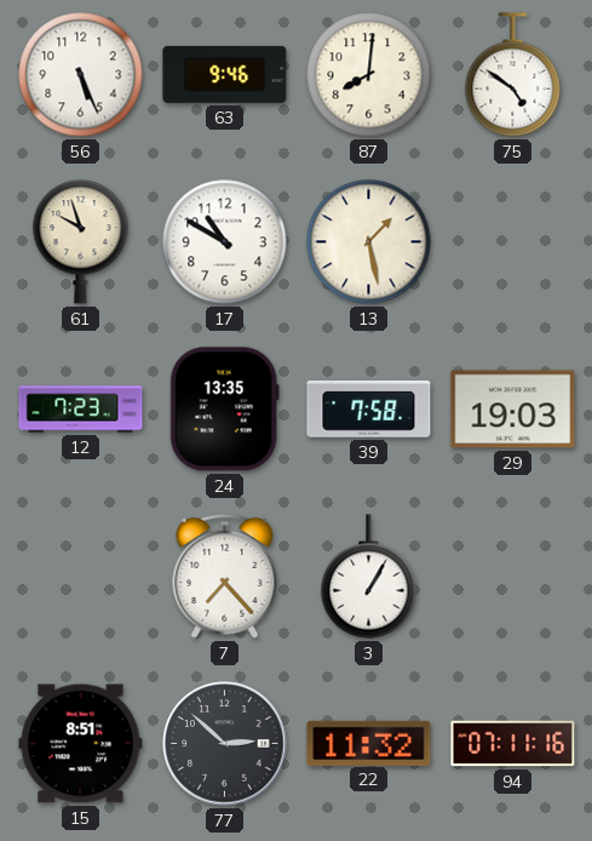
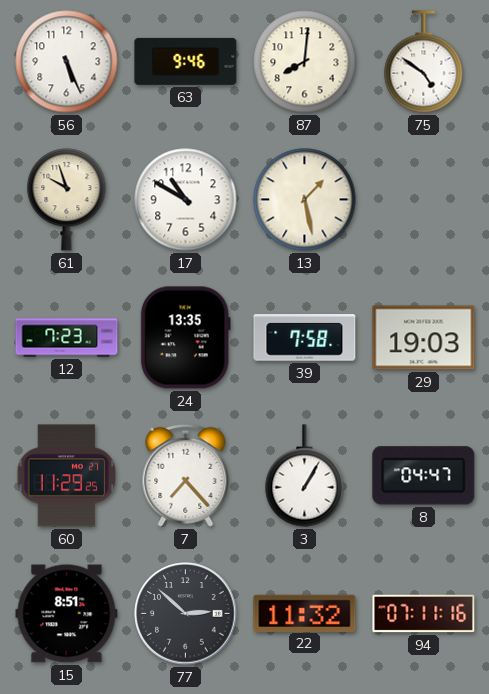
60: none -> 11:29 (67, 476)
8: none -> 04:47 (424, 476)
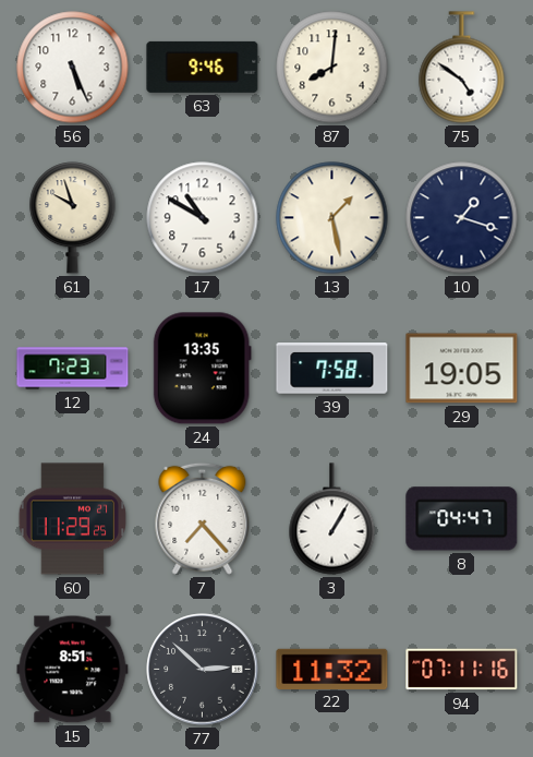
10: none -> 1:18 (462, 218)
29: 19:03 -> 19:05 (462, 369)
